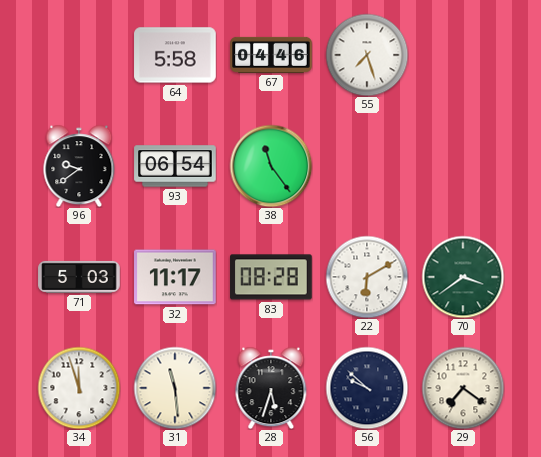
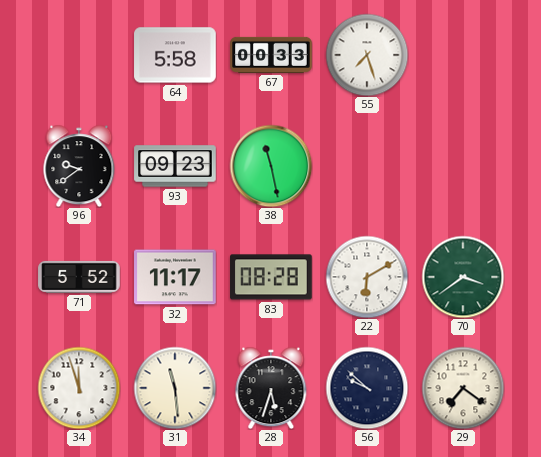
67: 04:46 -> 00:33 (271, 55)
93: 06:54 -> 09:23 (175, 166)
38: 11:24 -> 11:28 (271, 166)
71: 5:03 -> 5:52 (79, 277)
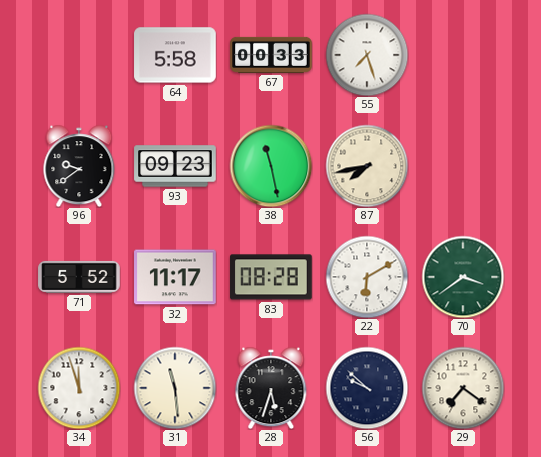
87: none -> 7:43 (367, 166)
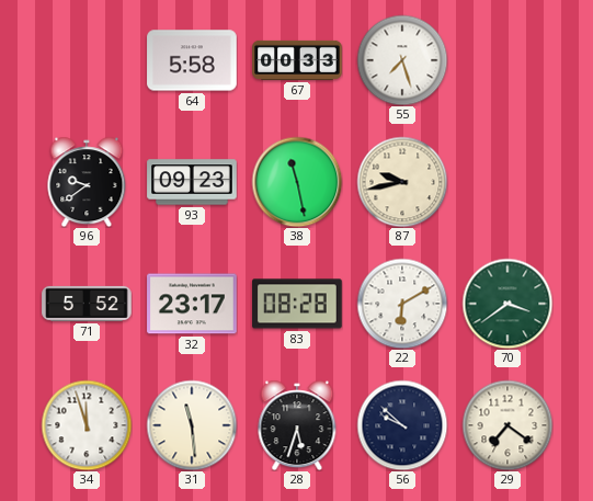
87: 7:43 -> 9:43 (402, 182)
32: 11:17 -> 23:17 (192, 304)
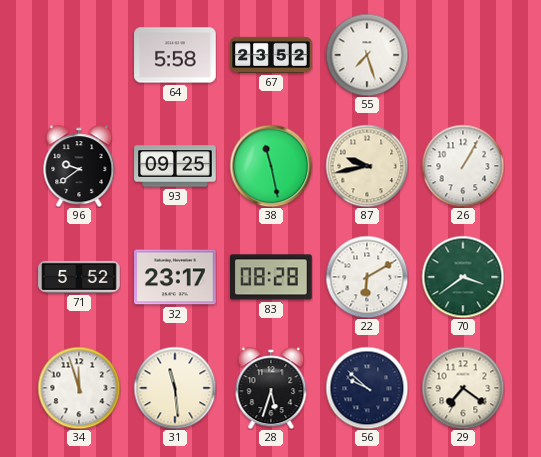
67: 00:33 -> 23:52 (271, 55)
93: 09:23 -> 09:25 (175, 166)
26: none -> 1:05 (463, 166)
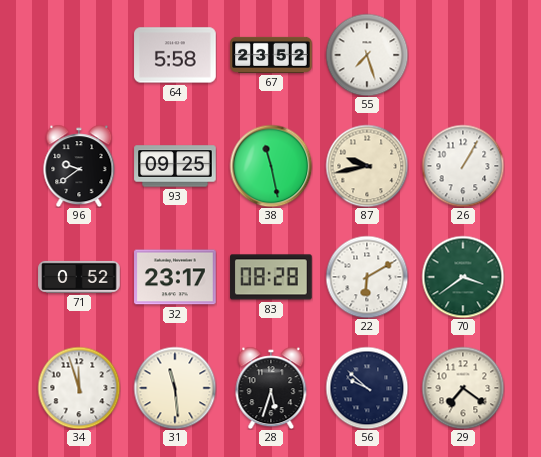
71: 5:52 -> 0:52 (79, 277)
